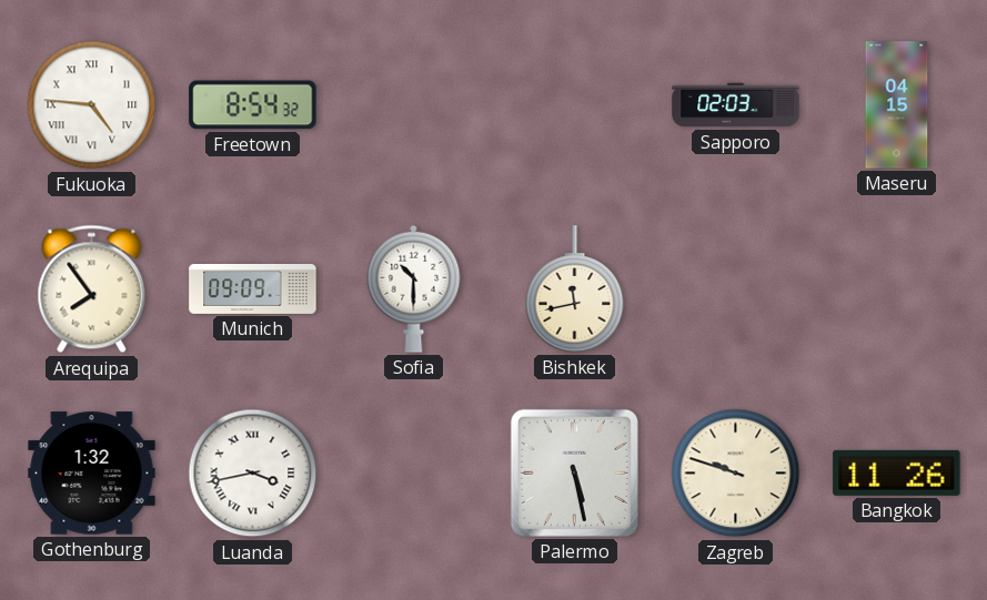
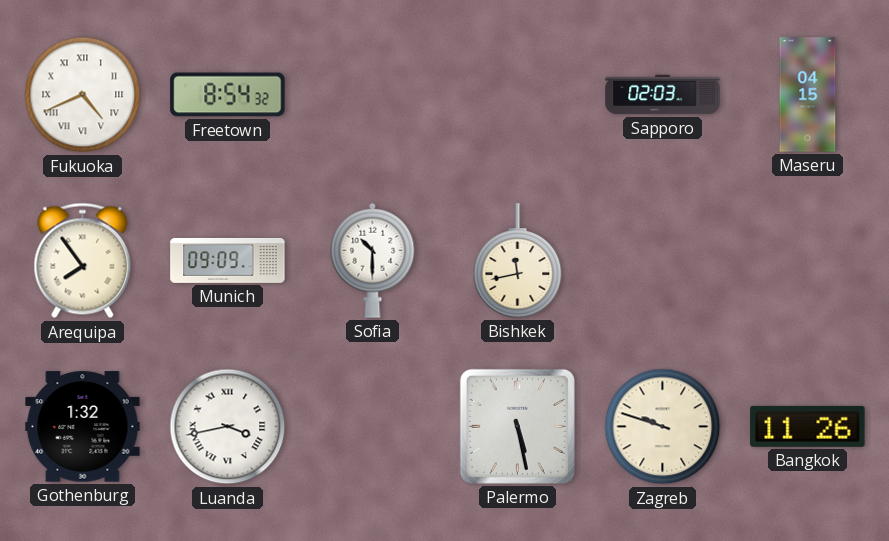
Fukuoka: 4:46 -> 4:41 (83, 95)
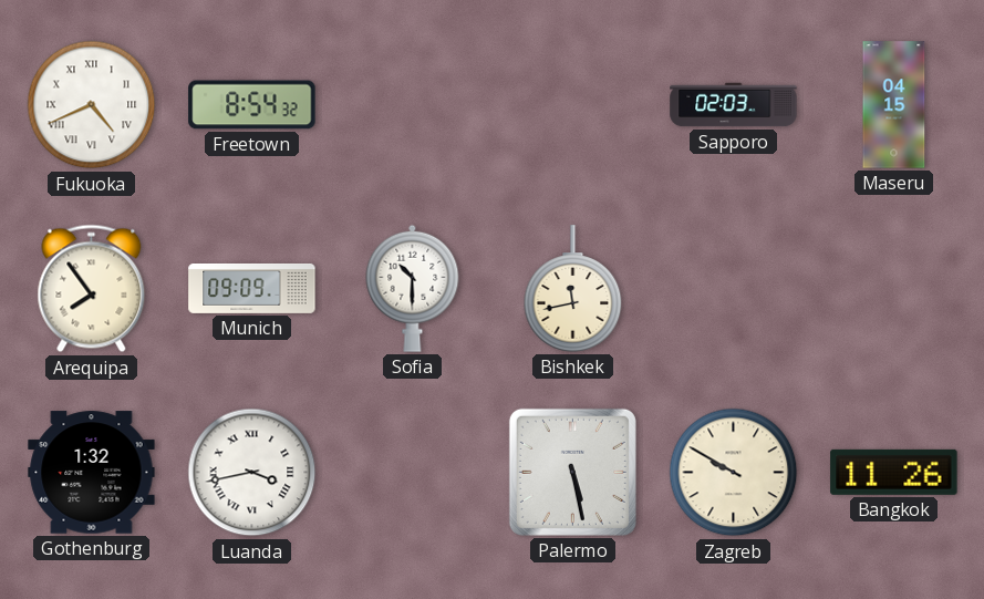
Zagreb: 9:48 -> 9:50 (734, 473)
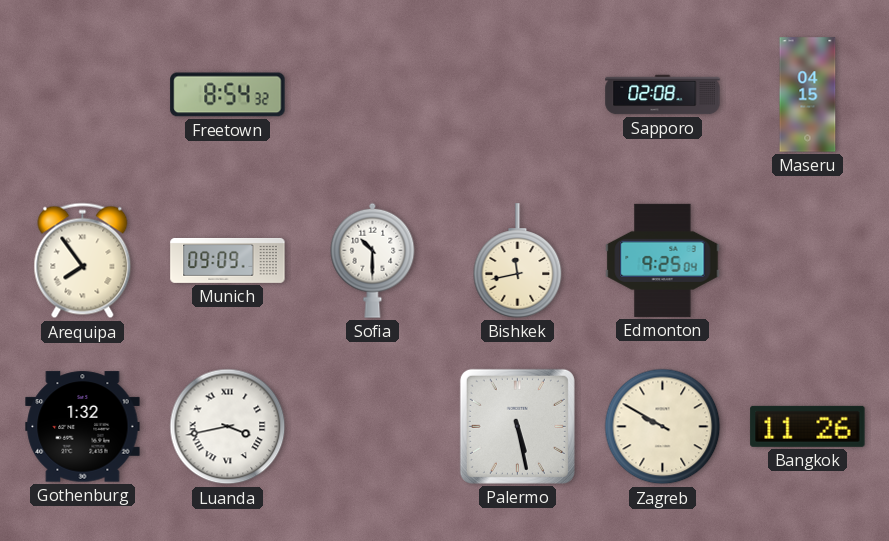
Fukuoka: 4:41 -> none (92, 105)
Sapporo: 02:03 -> 02:08 (663, 95)
Edmonton: none -> 9:25 (663, 260)
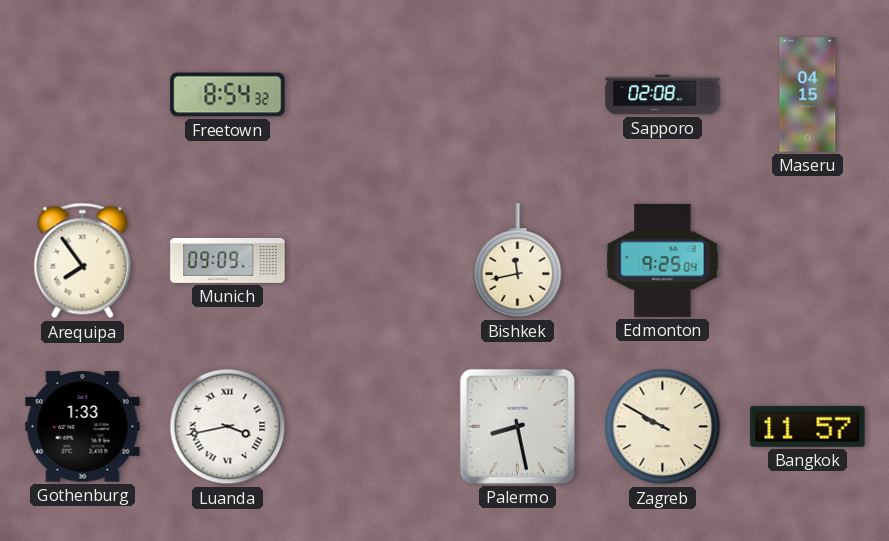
Sofia: 10:30 -> none (373, 260)
Gothenburg: 1:32 -> 1:33 (83, 427)
Palermo: 5:28 -> 8:28 (517, 426)
Bangkok: 11:26 -> 11:57 (808, 426)
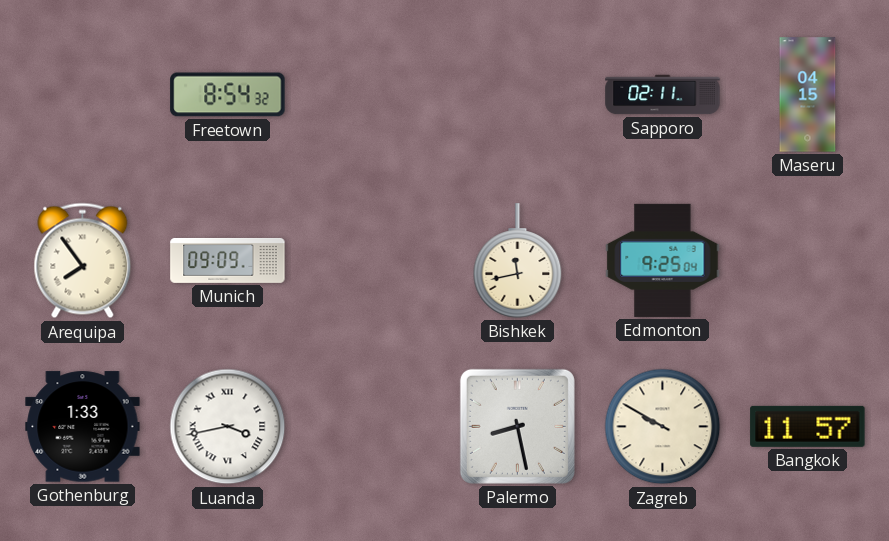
Sapporo: 02:08 -> 02:11 (663, 95)
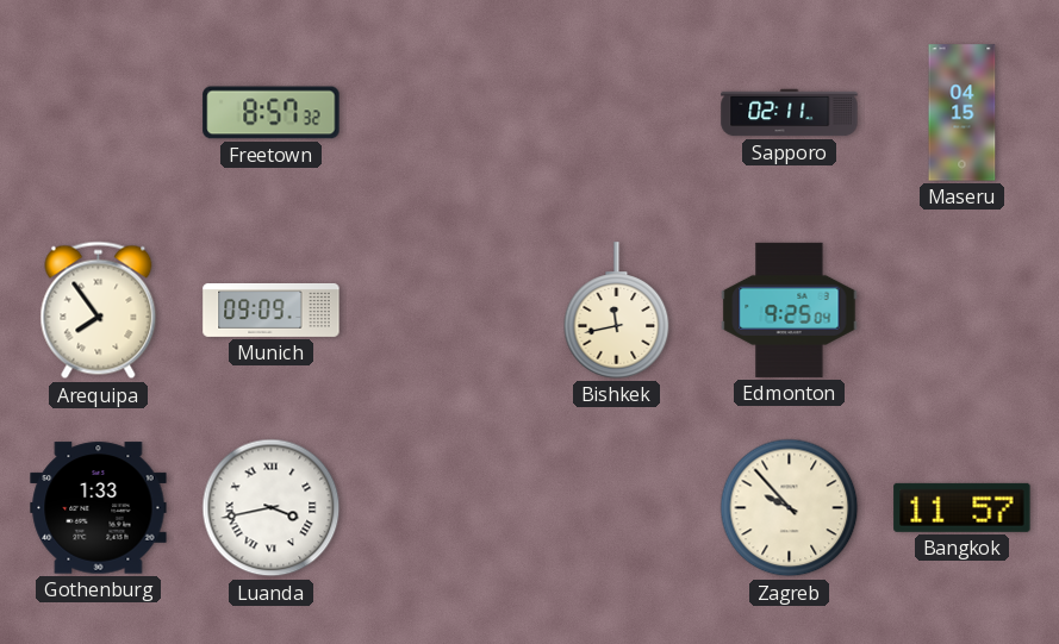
Freetown: 8:54 -> 8:57 (272, 113)
Palermo: 8:28 -> none (517, 426)
Zagreb: 9:50 -> 9:53 (790, 508)
